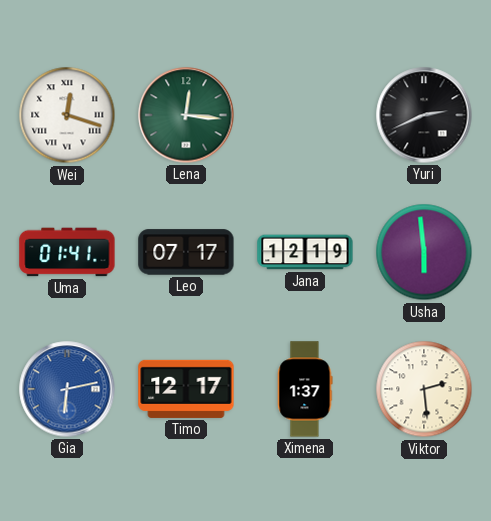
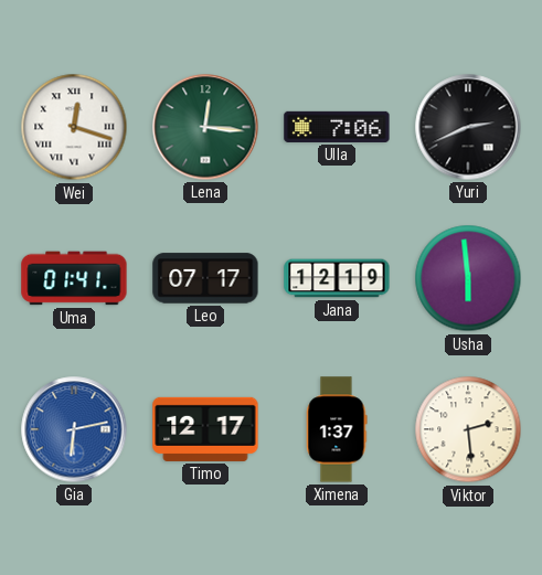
Ulla: none -> 7:06 (337, 127)
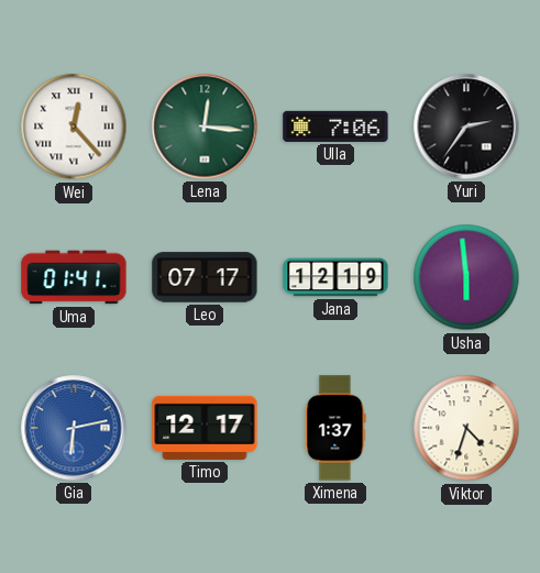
Wei: 12:18 -> 12:23 (74, 126)
Yuri: 2:41 -> 2:36 (466, 126)
Viktor: 2:29 -> 4:33 (466, 428)
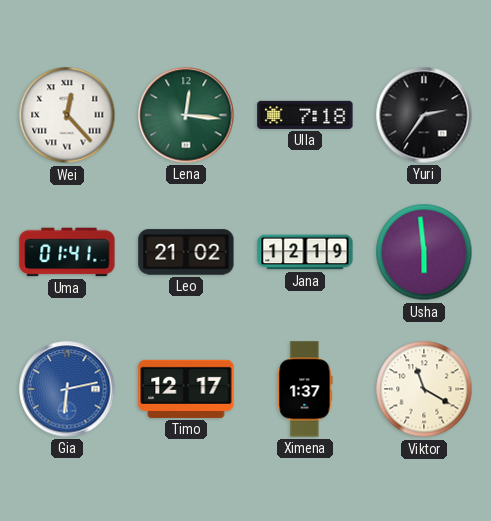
Ulla: 7:06 -> 7:18 (305, 115)
Leo: 07:17 -> 21:02 (186, 252)
Viktor: 4:33 -> 11:20 (424, 389)
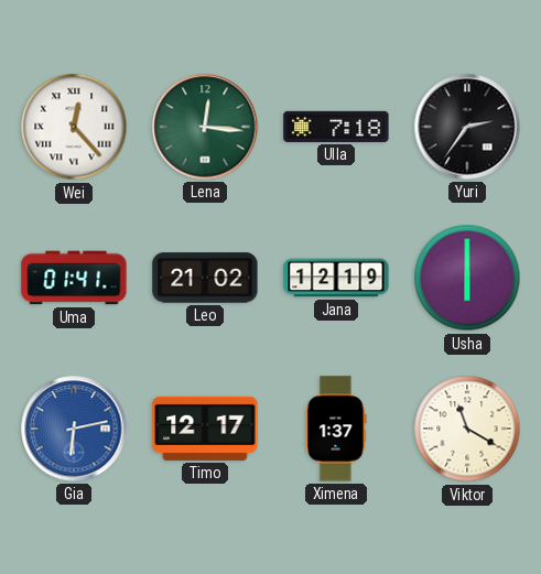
Usha: 5:59 -> 6:00 (467, 278)
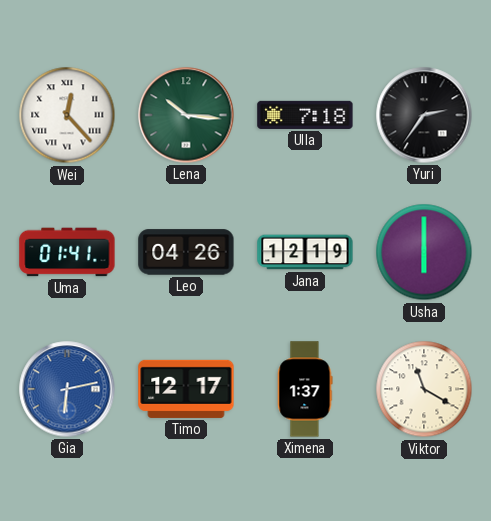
Lena: 12:16 -> 10:16 (186, 115)
Leo: 21:02 -> 04:26 (186, 252)
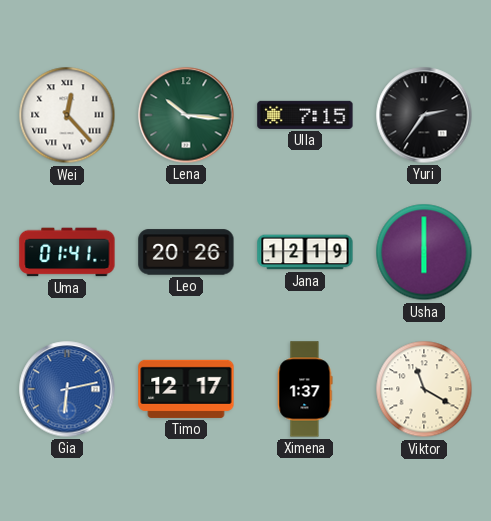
Ulla: 7:18 -> 7:15 (305, 115)
Leo: 04:26 -> 20:26 (186, 252)
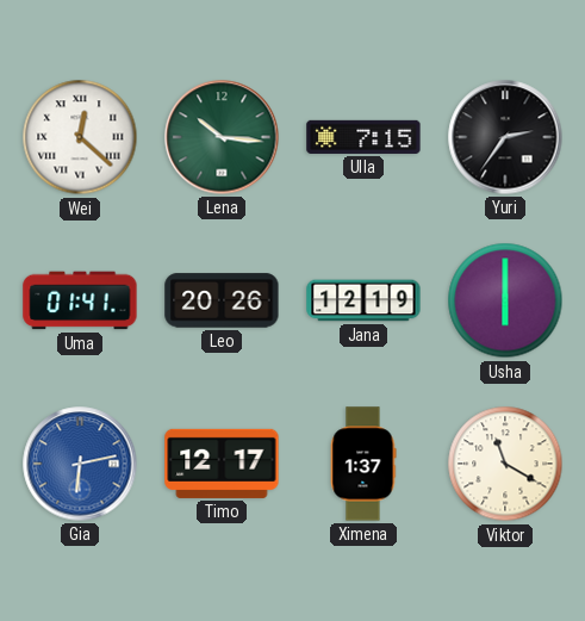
Wei: 12:23 -> 12:22 (80, 137)
